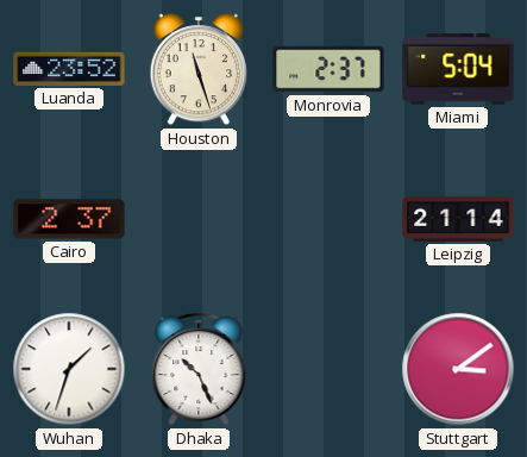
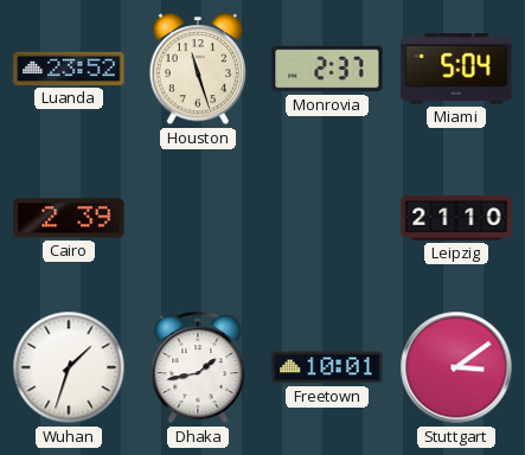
Cairo: 2:37 -> 2:39 (69, 218)
Leipzig: 21:14 -> 21:10 (456, 218)
Dhaka: 10:26 -> 1:43 (198, 369)
Freetown: none -> 10:01 (327, 367)
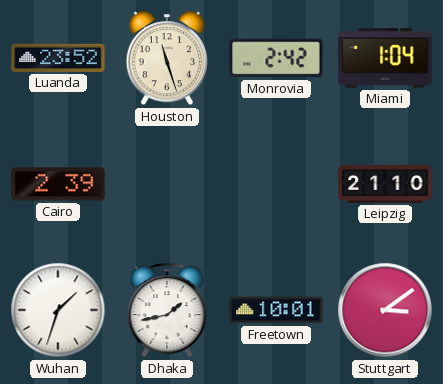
Monrovia: 2:37 -> 2:42 (276, 58)
Miami: 5:04 -> 1:04 (385, 58)
